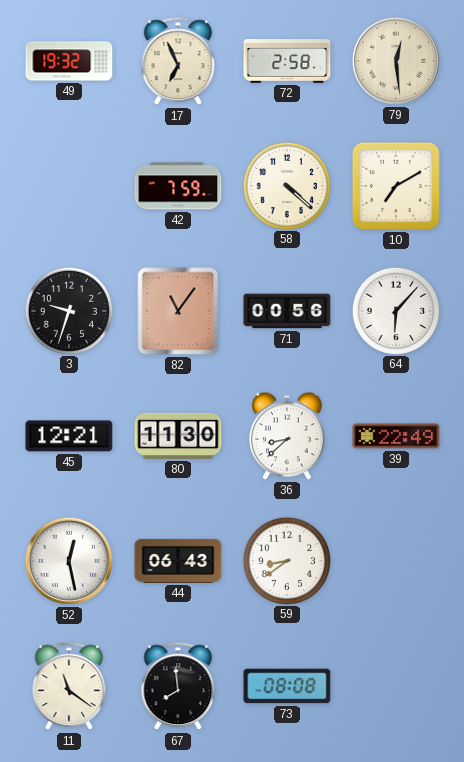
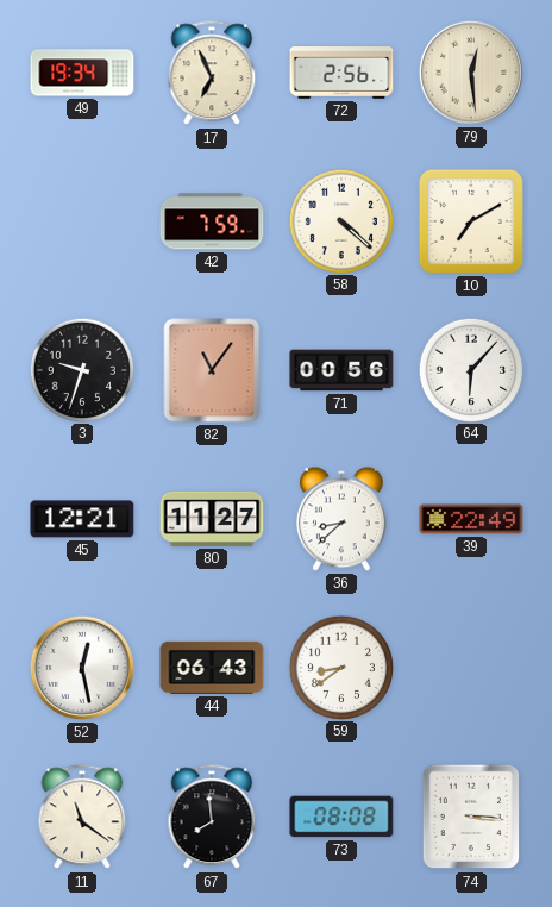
49: 19:32 -> 19:34 (82, 73)
72: 2:58 -> 2:56 (341, 74)
80: 11:30 -> 11:27 (212, 519)
74: none -> 3:16 (471, 817)
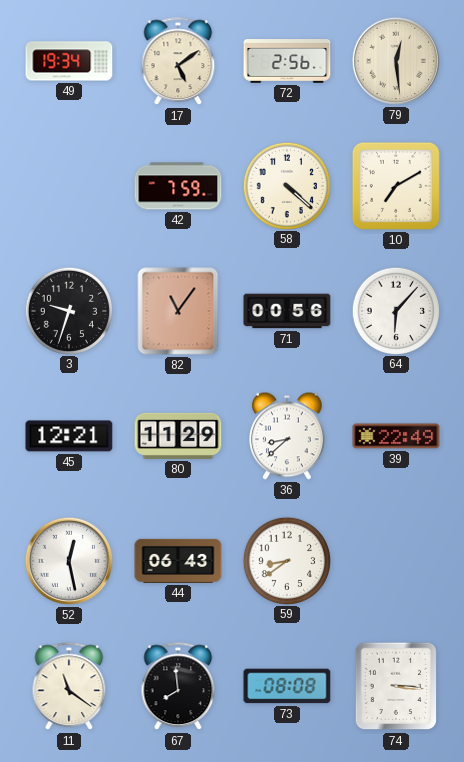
17: 6:56 -> 5:09 (178, 62)
80: 11:27 -> 11:29 (178, 436)
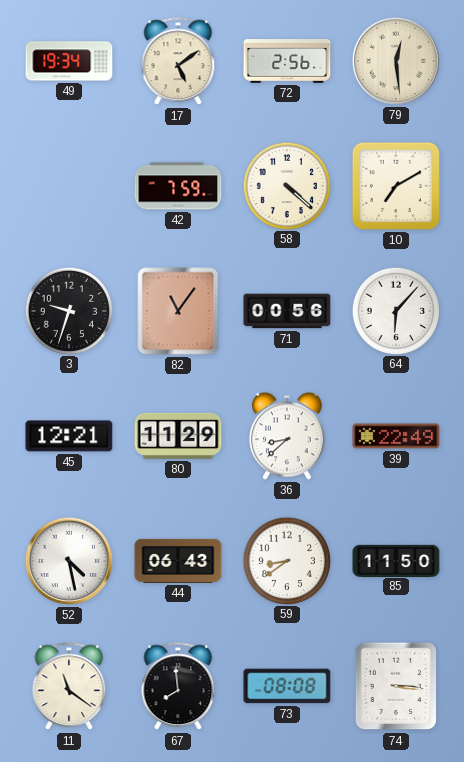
52: 12:28 -> 4:28 (69, 561)
85: none -> 11:50 (396, 560)
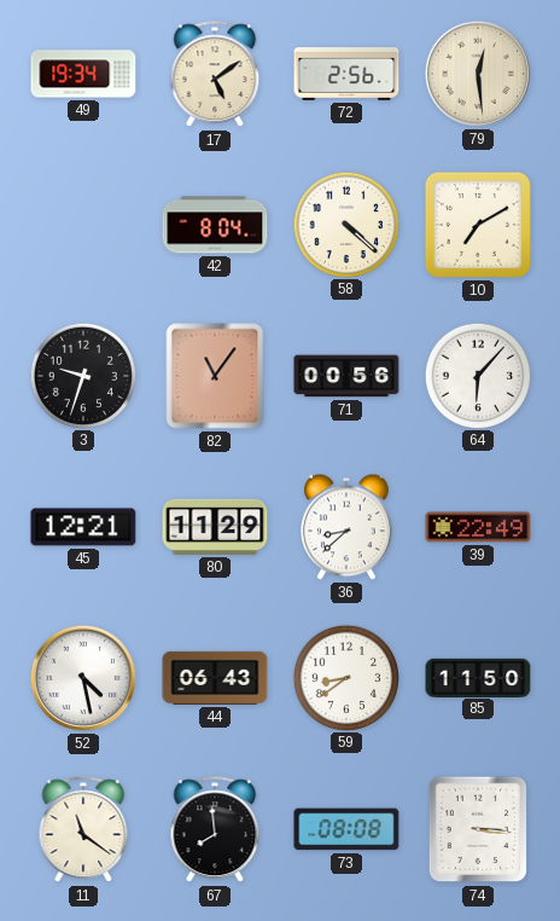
42: 7:59 -> 8:04 (215, 225)
